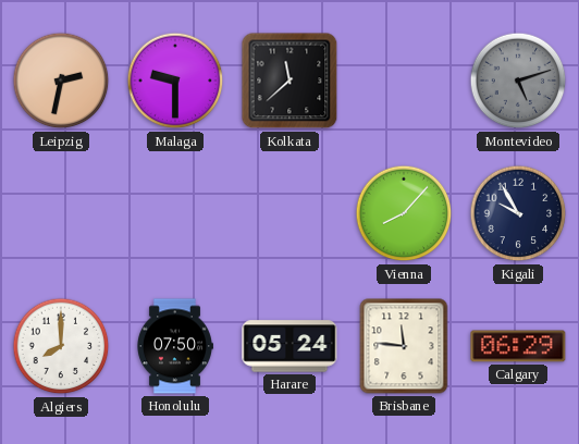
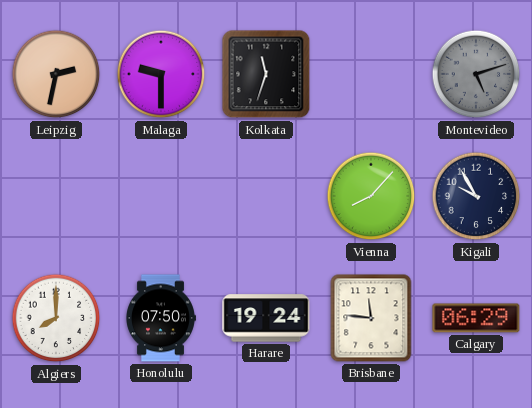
Kolkata: 11:38 -> 11:33 (266, 74)
Harare: 05:24 -> 19:24 (266, 318)
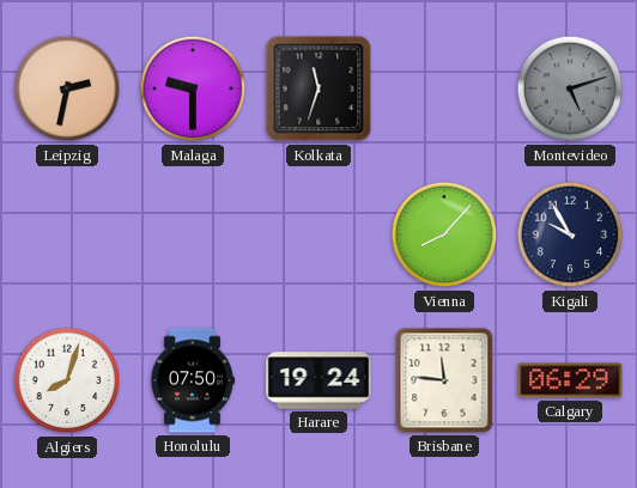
Algiers: 8:00 -> 8:03 (67, 380)
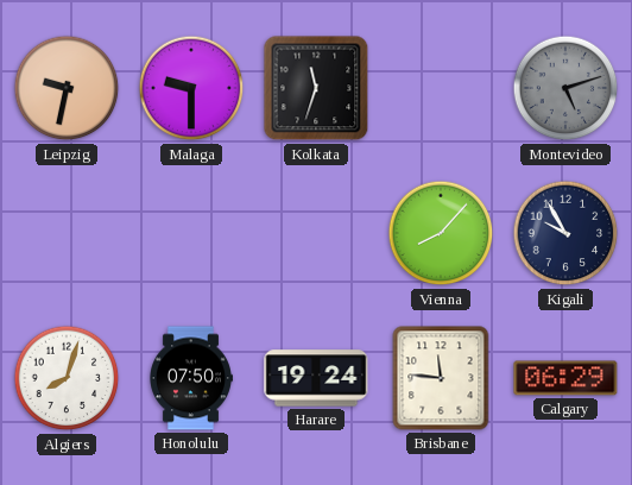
Leipzig: 2:32 -> 9:32 (67, 88)
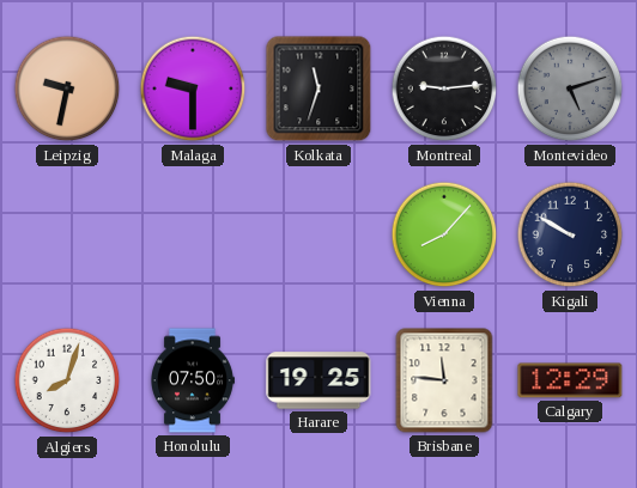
Montreal: none -> 9:14 (444, 89)
Kigali: 9:55 -> 9:50 (570, 234)
Harare: 19:24 -> 19:25 (318, 380)
Calgary: 06:29 -> 12:29 (570, 380)
